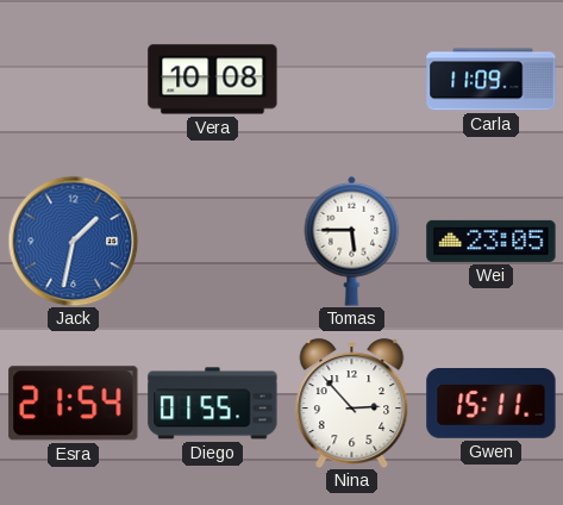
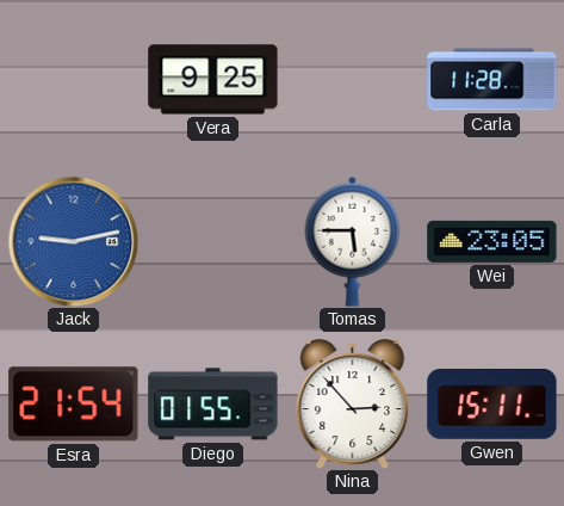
Vera: 10:08 -> 9:25 (213, 80)
Carla: 11:09 -> 11:28 (492, 80)
Jack: 1:32 -> 9:13 (73, 241)
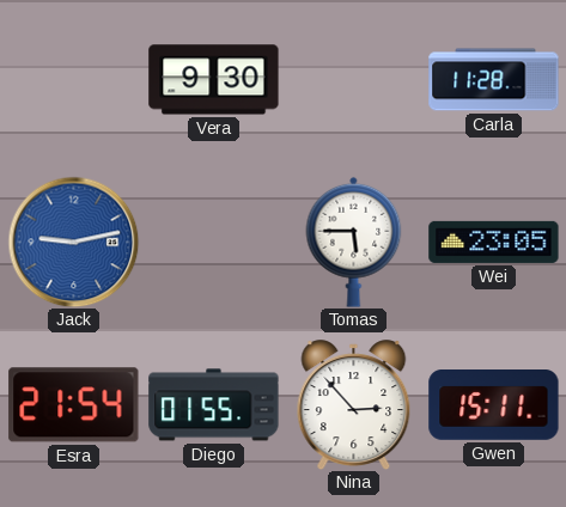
Vera: 9:25 -> 9:30 (214, 80)
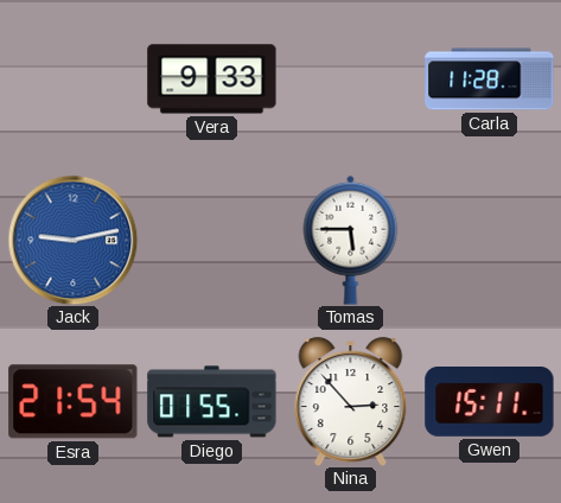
Vera: 9:30 -> 9:33 (212, 79)
Wei: 23:05 -> none (494, 242)
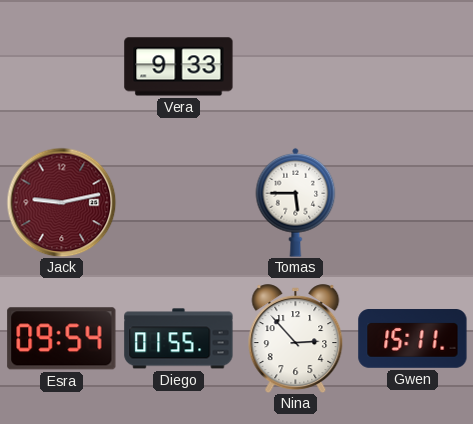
Carla: 11:28 -> none (490, 79)
Jack dial: blue -> burgundy (61, 202)
Esra: 21:54 -> 09:54 (62, 339)
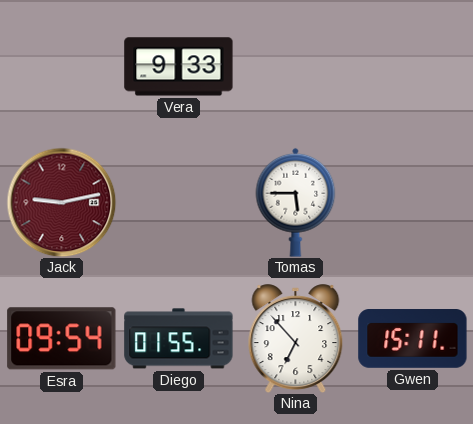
Nina: 2:53 -> 6:53 (296, 339)
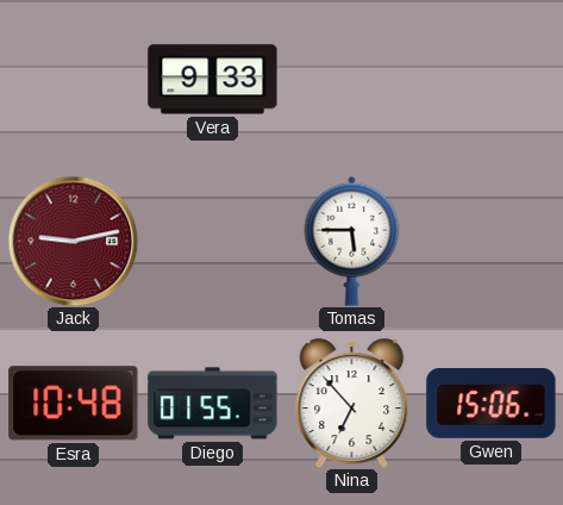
Esra: 09:54 -> 10:48 (74, 404)
Gwen: 15:11 -> 15:06 (492, 404)
